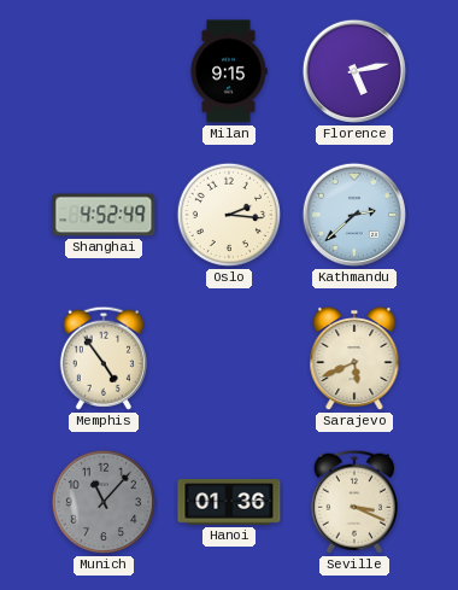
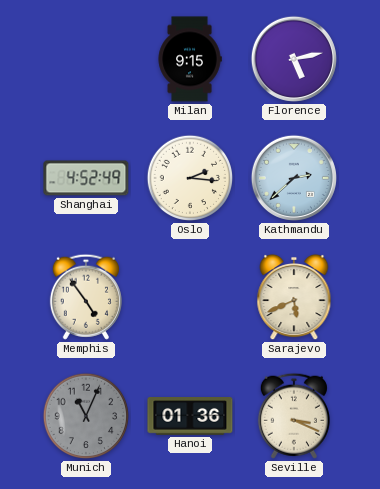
Munich: 11:07 -> 11:04 (86, 416)
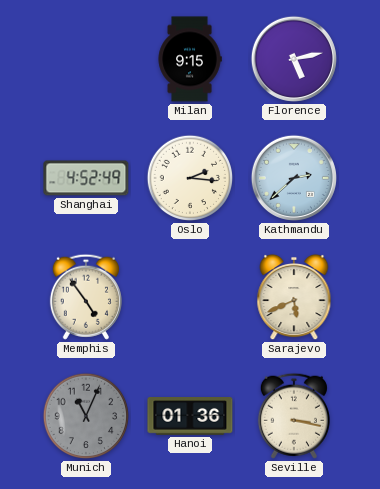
Seville: 3:19 -> 3:17 (294, 416)
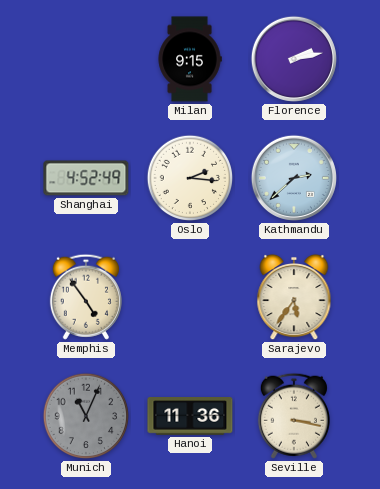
Florence: 5:13 -> 2:13 (294, 59)
Sarajevo: 5:41 -> 5:36 (294, 297)
Hanoi: 01:36 -> 11:36 (190, 416)
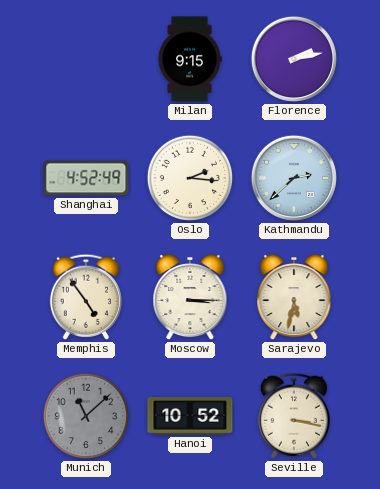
Moscow: none -> 3:15 (190, 297)
Sarajevo: 5:36 -> 5:32 (294, 297)
Munich: 11:04 -> 11:08 (86, 416)
Hanoi: 11:36 -> 10:52 (190, 416)
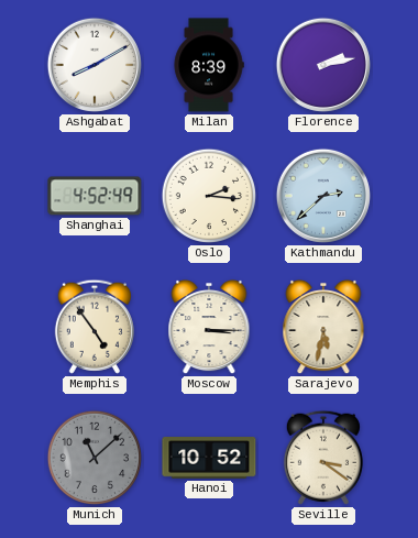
Ashgabat: none -> 8:10 (95, 65)
Milan: 9:15 -> 8:39 (209, 65)
Seville: 3:17 -> 3:21 (323, 458)
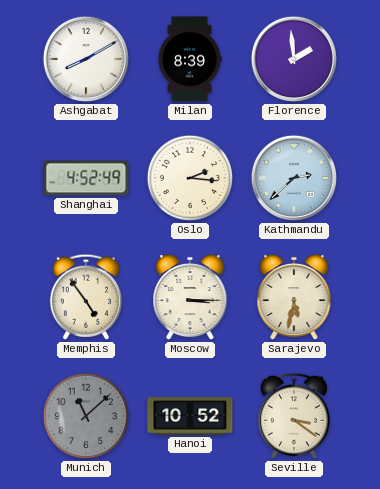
Florence: 2:13 -> 1:59 (294, 59)
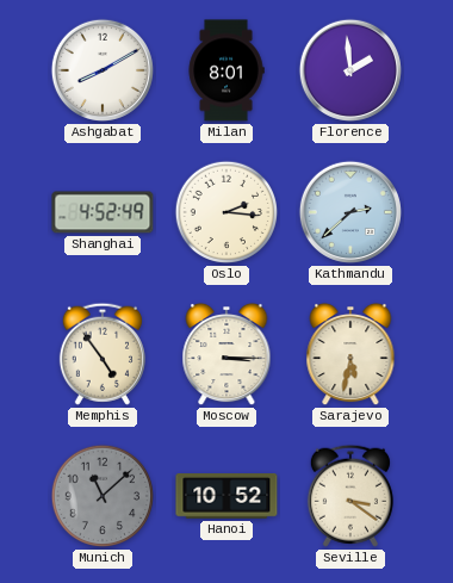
Milan: 8:39 -> 8:01 (226, 70)
